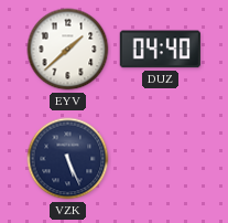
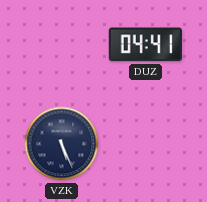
EYV: 1:38 -> none (68, 50)
DUZ: 04:40 -> 04:41 (145, 45)
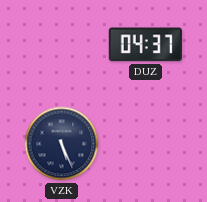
DUZ: 04:41 -> 04:37 (145, 45)
